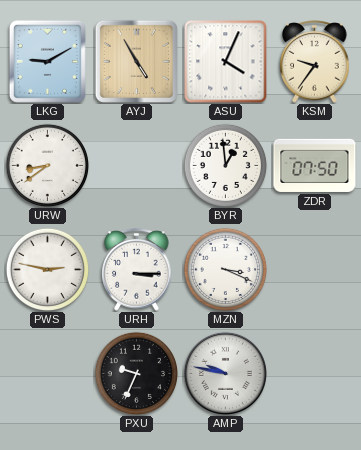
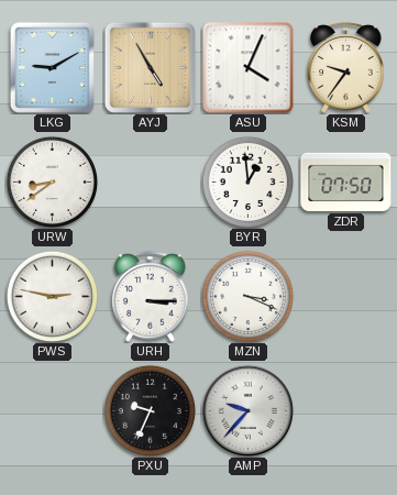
AMP: 9:47 -> 9:37 (247, 410)
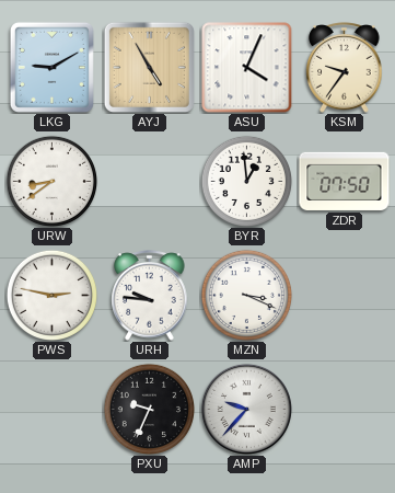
URH: 3:15 -> 9:46 (150, 296)
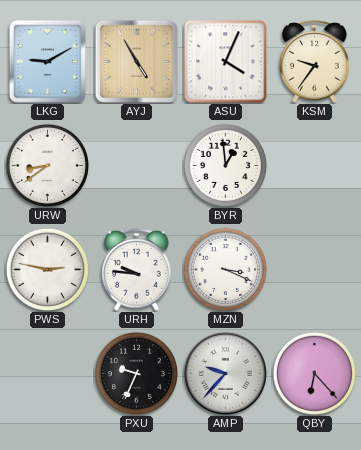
ZDR: 07:50 -> none (345, 181)
QBY: none -> 6:23 (314, 373)
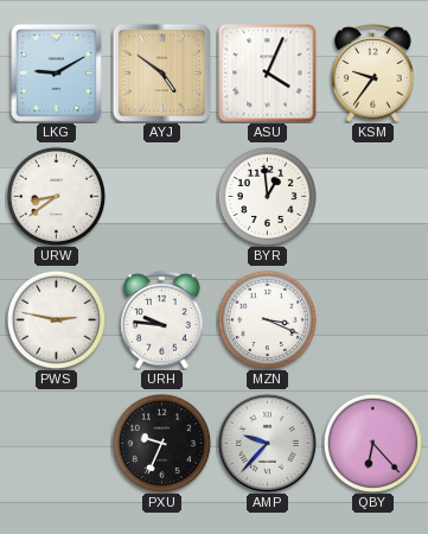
AYJ: 4:55 -> 4:51 (161, 72)
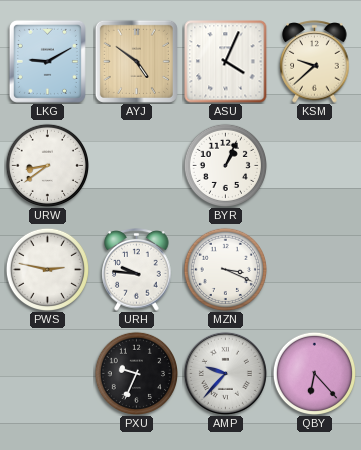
KSM: 9:36 -> 9:38 (315, 62)
BYR: 12:59 -> 1:04 (225, 165)
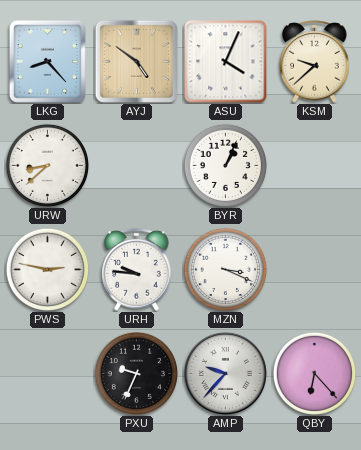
LKG: 9:10 -> 8:23 (47, 61)
URW: 8:39 -> 8:38 (47, 165)
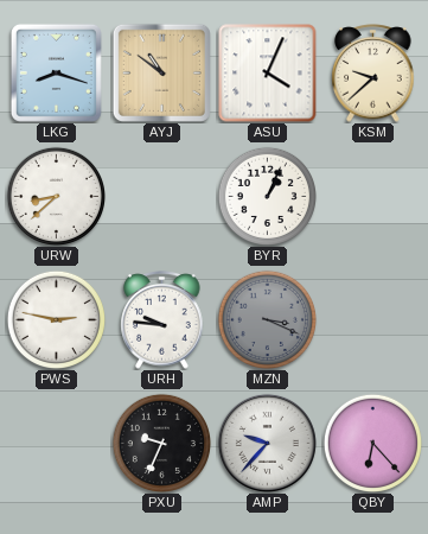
LKG: 8:23 -> 8:18 (56, 72)
AYJ: 4:51 -> 10:51 (161, 72)
MZN dial: white -> grey (267, 319)
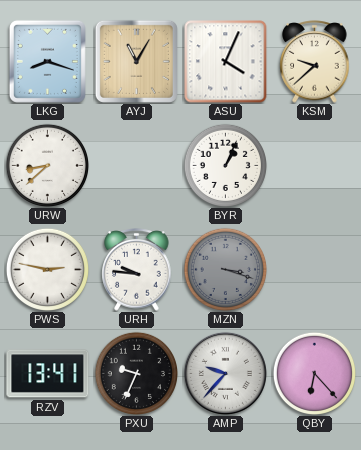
AYJ: 10:51 -> 11:05 (136, 61)
MZN: 3:19 -> 3:18 (225, 269)
RZV: none -> 13:41 (48, 374)
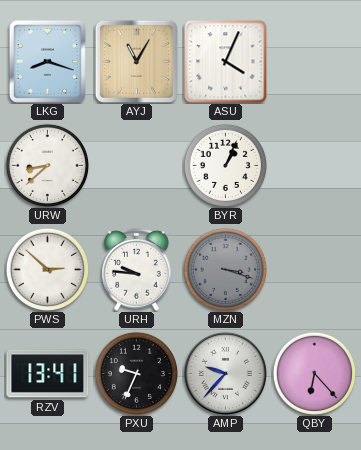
KSM: 9:38 -> none (315, 62)
PWS: 2:47 -> 2:52 (47, 269)
